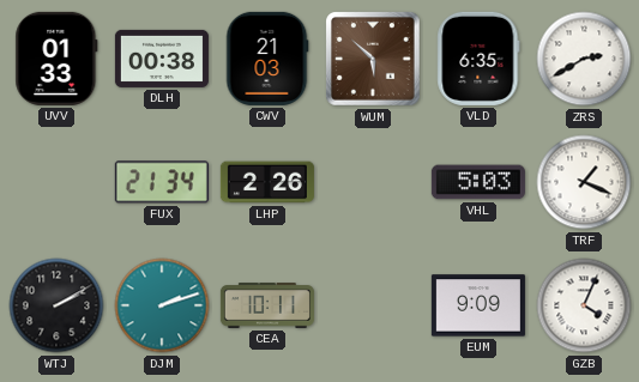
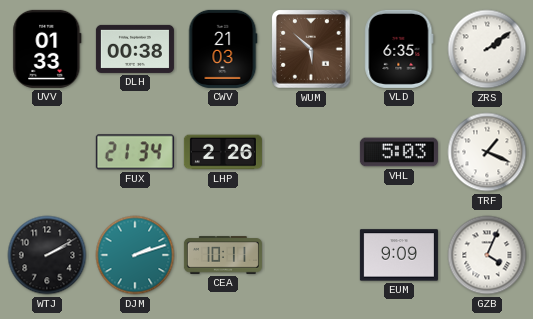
ZRS: 2:40 -> 2:09 (487, 49)
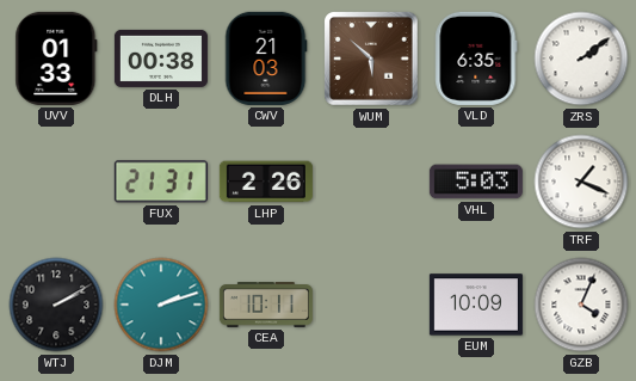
FUX: 21:34 -> 21:31 (161, 182)
EUM: 9:09 -> 10:09 (476, 305)
